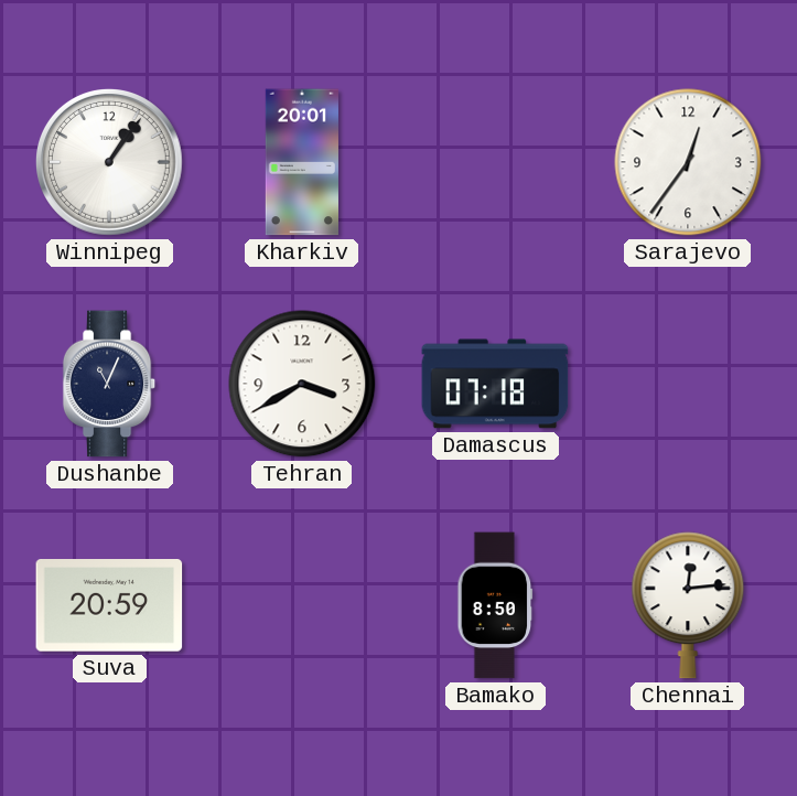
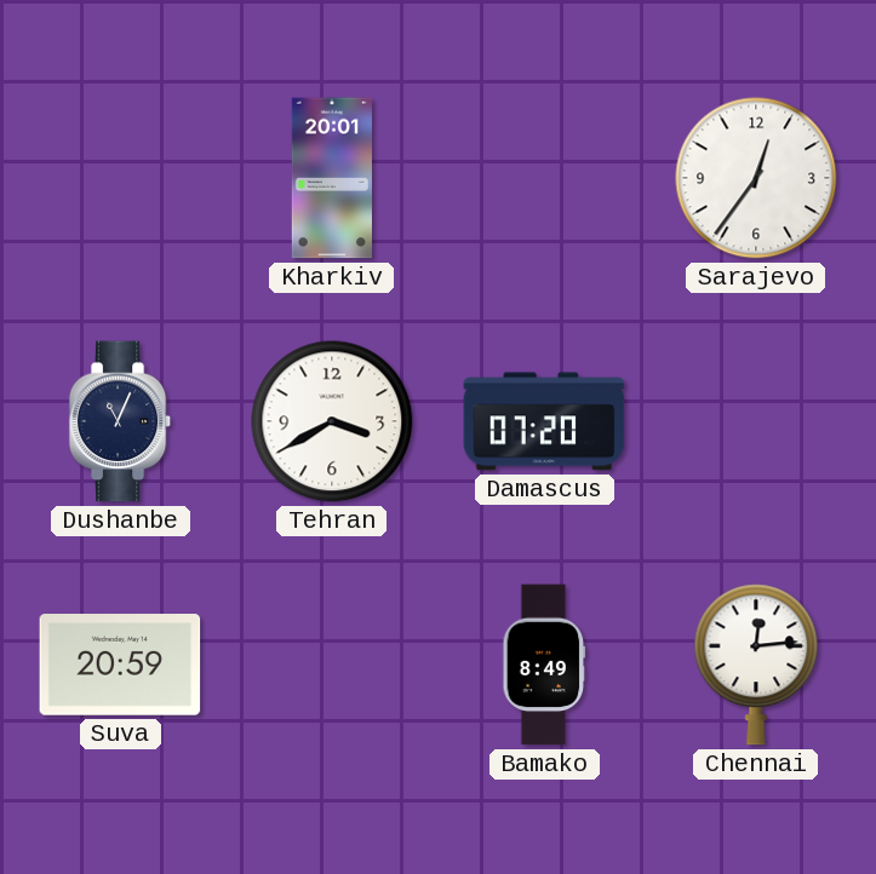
Winnipeg: 1:06 -> none (110, 163)
Damascus: 07:18 -> 07:20 (544, 421)
Bamako: 8:50 -> 8:49 (544, 665)
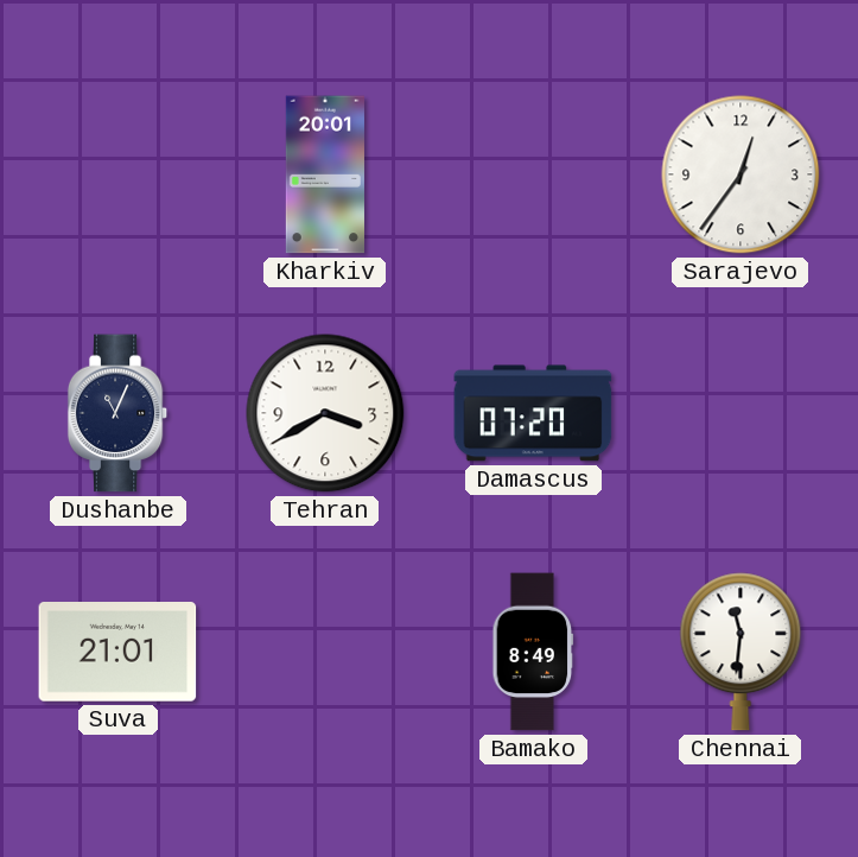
Suva: 20:59 -> 21:01 (117, 653)
Chennai: 12:14 -> 11:31 (741, 652)
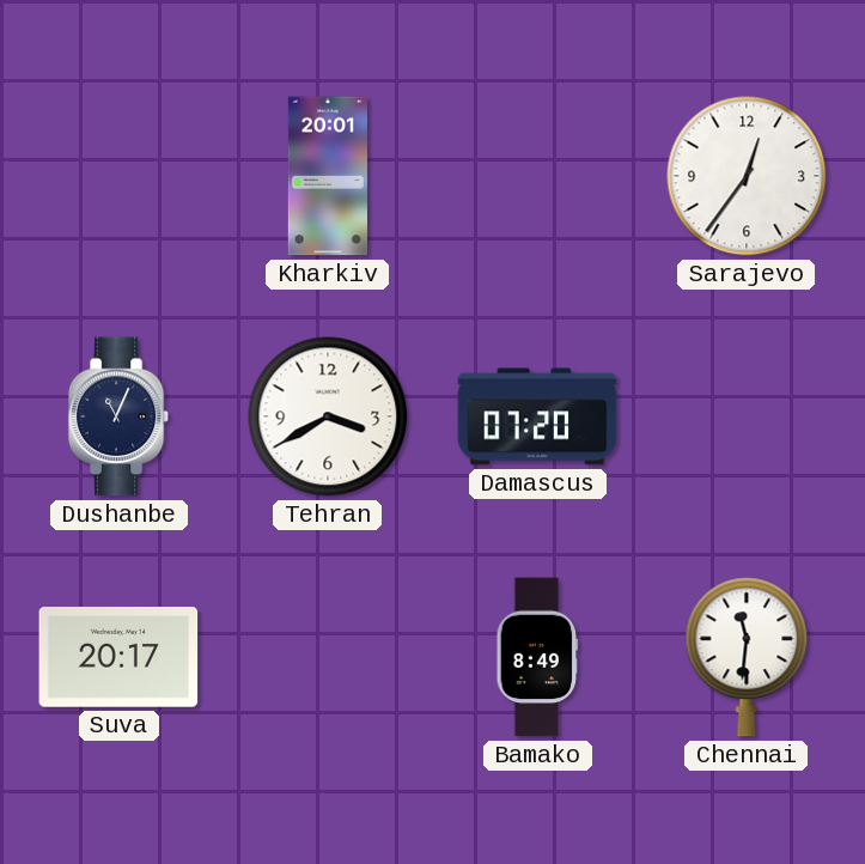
Suva: 21:01 -> 20:17 (118, 658)
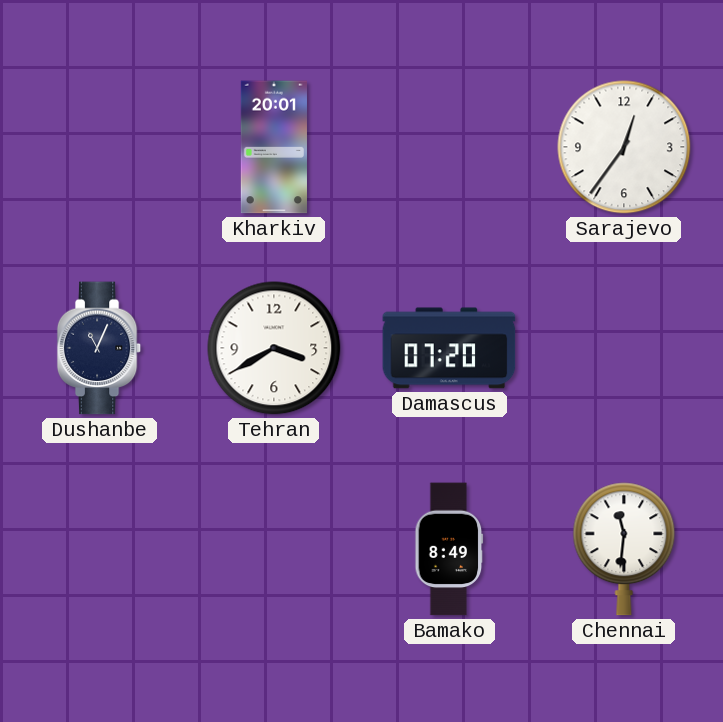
Suva: 20:17 -> none (118, 658)
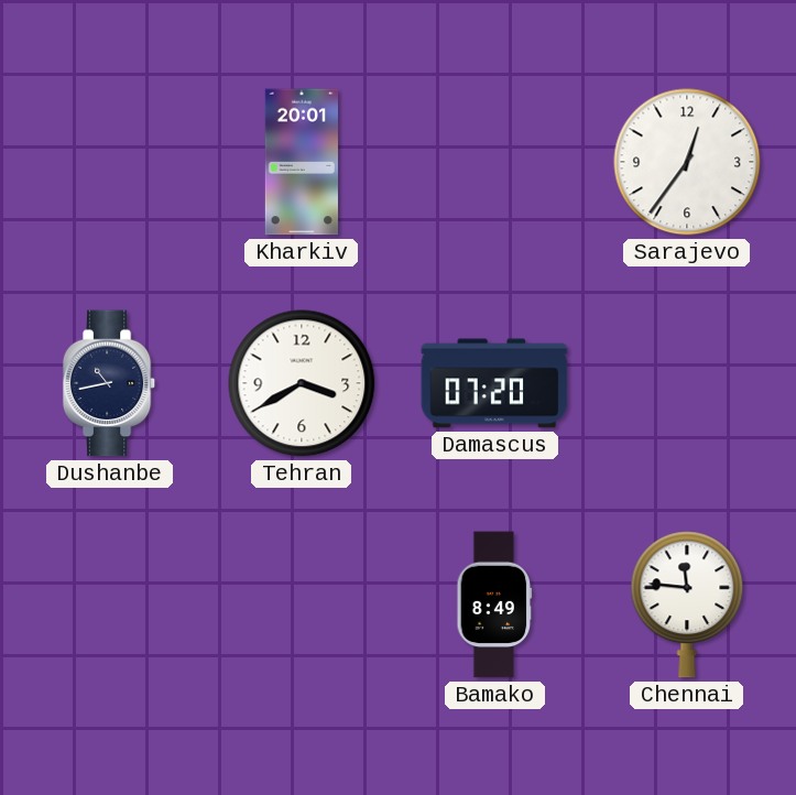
Dushanbe: 11:04 -> 10:43 (109, 383)
Chennai: 11:31 -> 11:46 (687, 605)
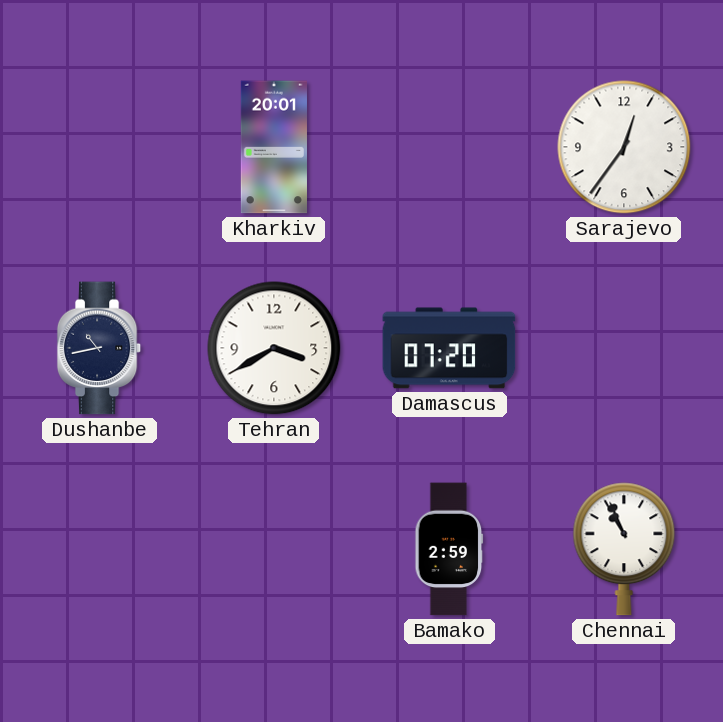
Bamako: 8:49 -> 2:59 (449, 549)
Chennai: 11:46 -> 10:56 (624, 549)
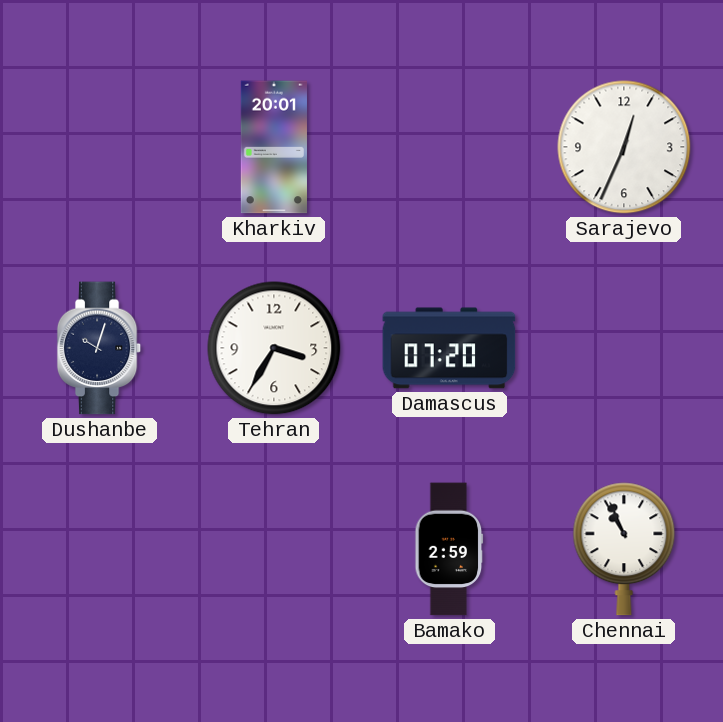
Sarajevo: 12:36 -> 12:34 (624, 147)
Dushanbe: 10:43 -> 10:03 (99, 348)
Tehran: 3:40 -> 3:35 (274, 348)
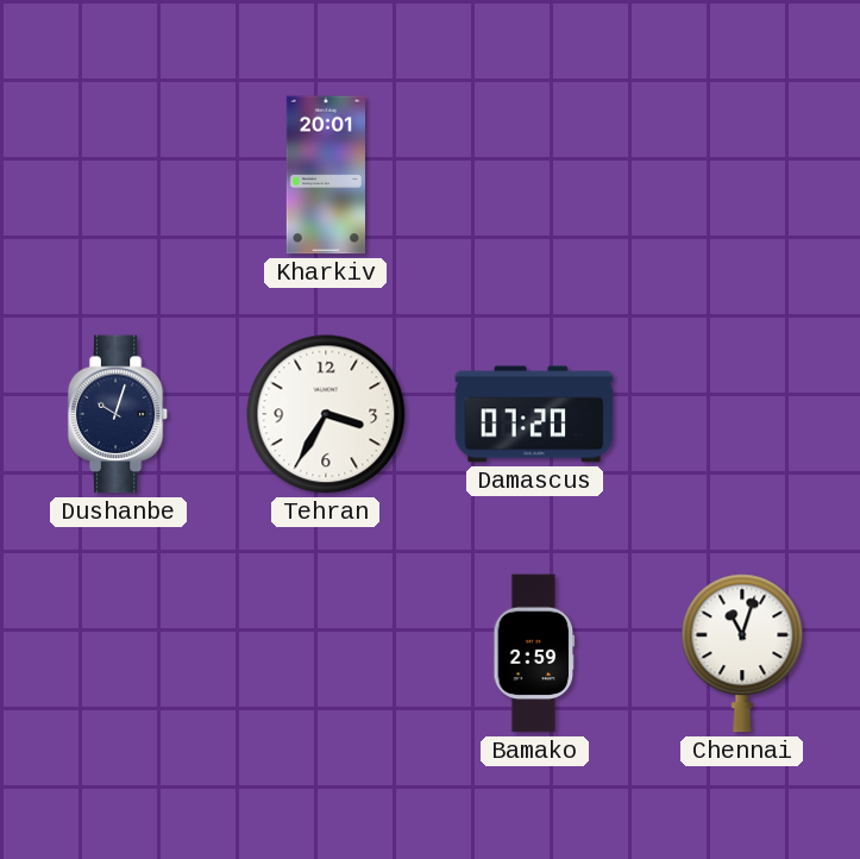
Sarajevo: 12:34 -> none (624, 147)
Chennai: 10:56 -> 11:03 (742, 653)
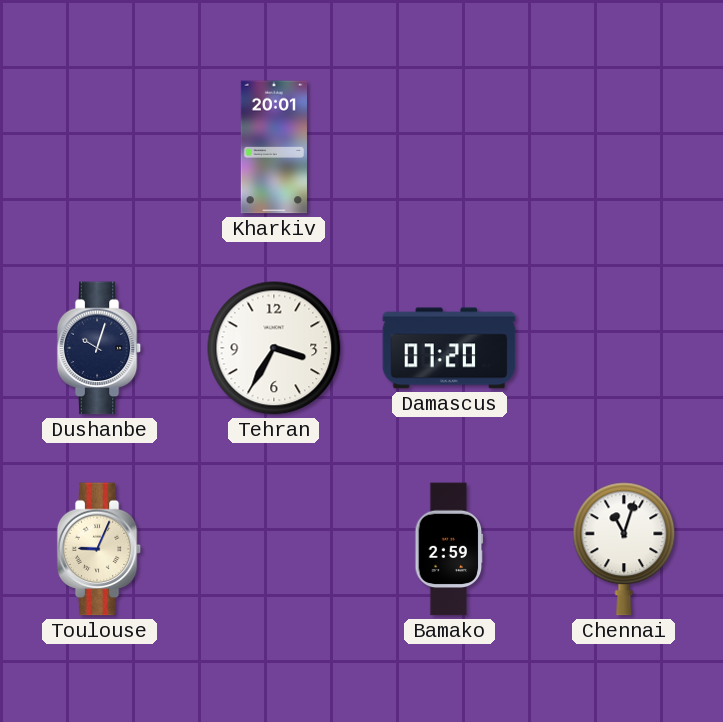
Toulouse: none -> 9:04 (99, 549)
